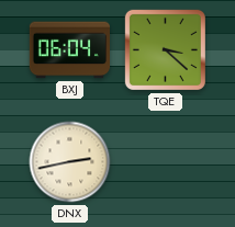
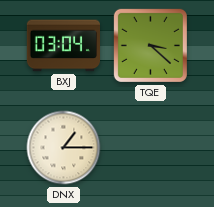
BXJ: 06:04 -> 03:04 (63, 46)
DNX: 2:43 -> 1:15 (64, 148)
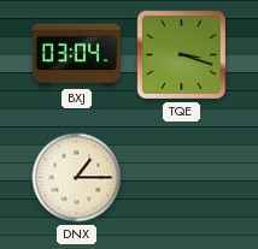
TQE: 3:22 -> 3:18 (181, 54)
